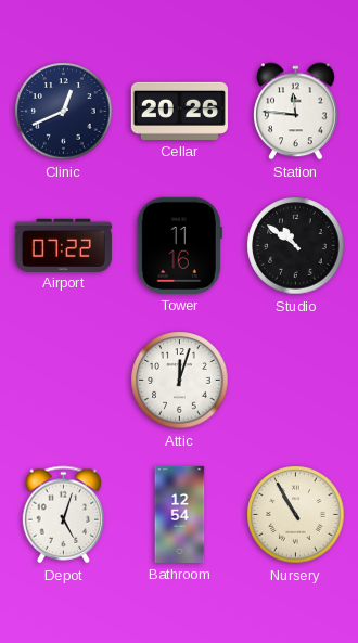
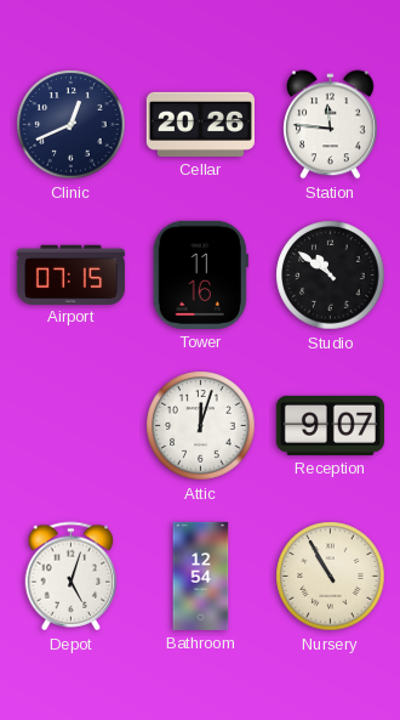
Airport: 07:22 -> 07:15 (70, 274)
Reception: none -> 9:07 (330, 425)
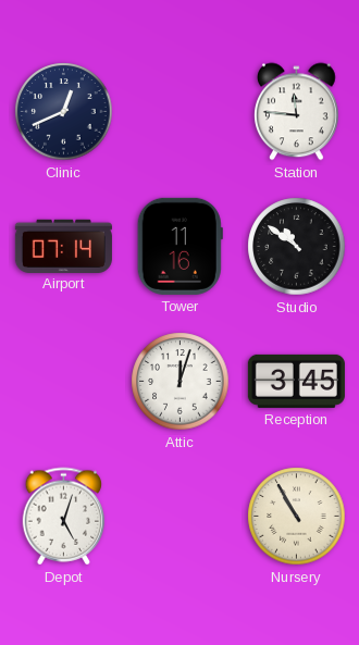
Cellar: 20:26 -> none (200, 124)
Airport: 07:15 -> 07:14 (63, 246)
Reception: 9:07 -> 3:45 (296, 381)
Bathroom: 12:54 -> none (201, 576)
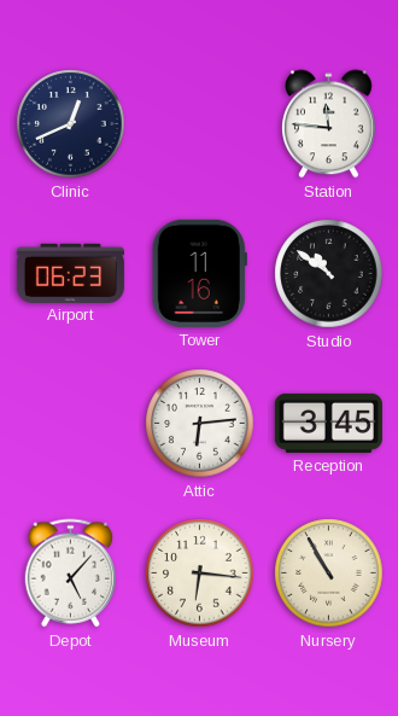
Airport: 07:14 -> 06:23 (70, 273)
Attic: 12:03 -> 6:14 (200, 424)
Depot: 5:03 -> 5:07 (71, 574)
Museum: none -> 6:16 (200, 574)
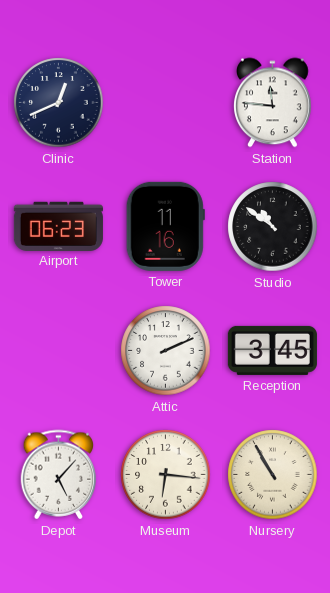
Attic: 6:14 -> 2:11 (166, 351)
